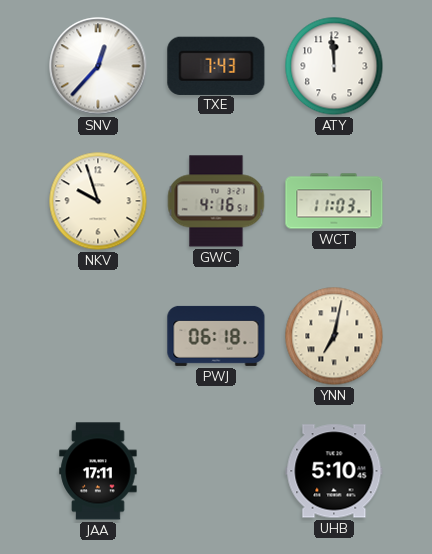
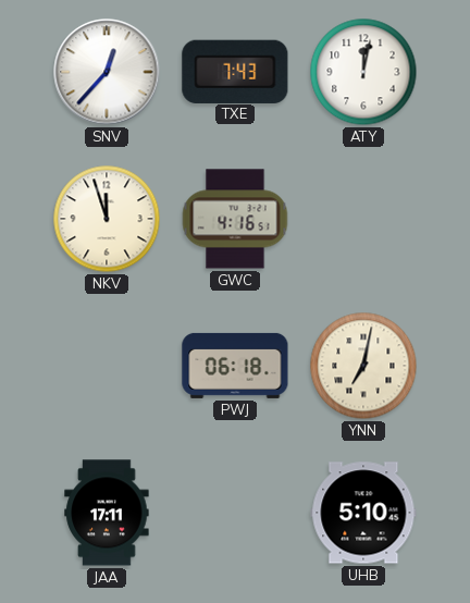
ATY: 11:59 -> 12:02 (363, 72)
NKV: 9:57 -> 11:57 (107, 219)
WCT: 11:03 -> none (334, 201)
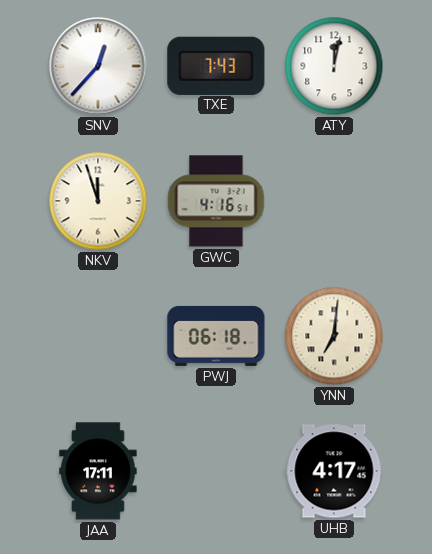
YNN: 7:02 -> 7:01 (334, 336)
UHB: 5:10 -> 4:17 (334, 471)
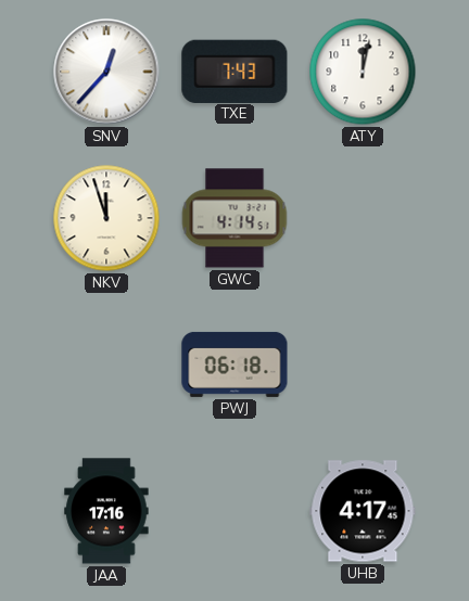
GWC: 4:16 -> 4:14 (234, 218)
YNN: 7:01 -> none (334, 336)
JAA: 17:11 -> 17:16 (106, 511)
